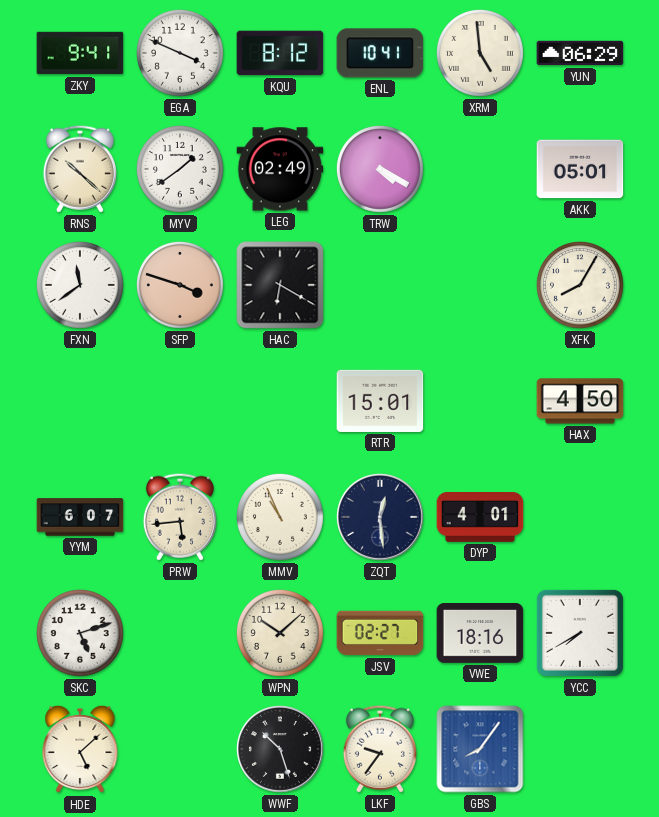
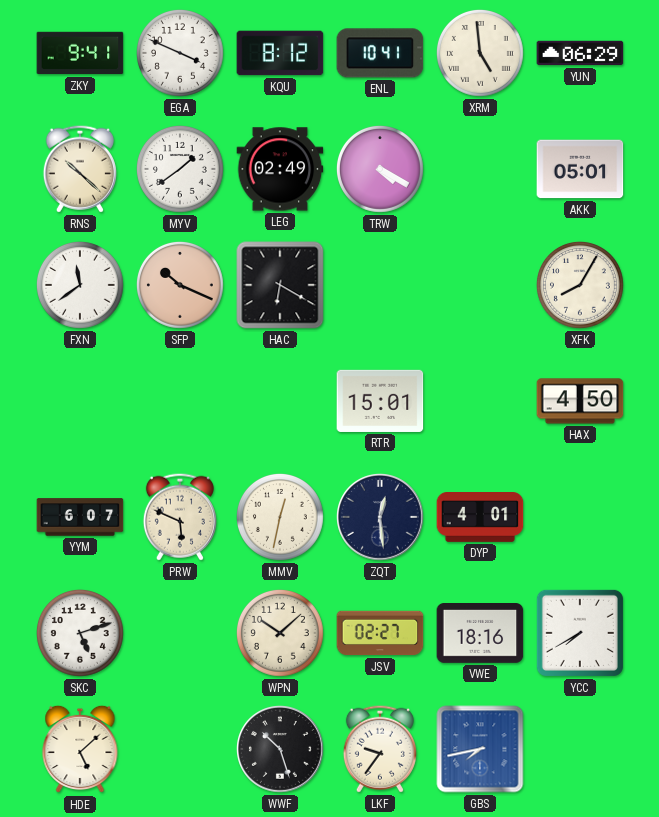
SFP: 3:48 -> 10:19 (180, 285)
PRW: 5:44 -> 5:49 (180, 517)
MMV: 10:56 -> 12:32 (280, 517)
GBS: 8:06 -> 7:43 (480, 749)
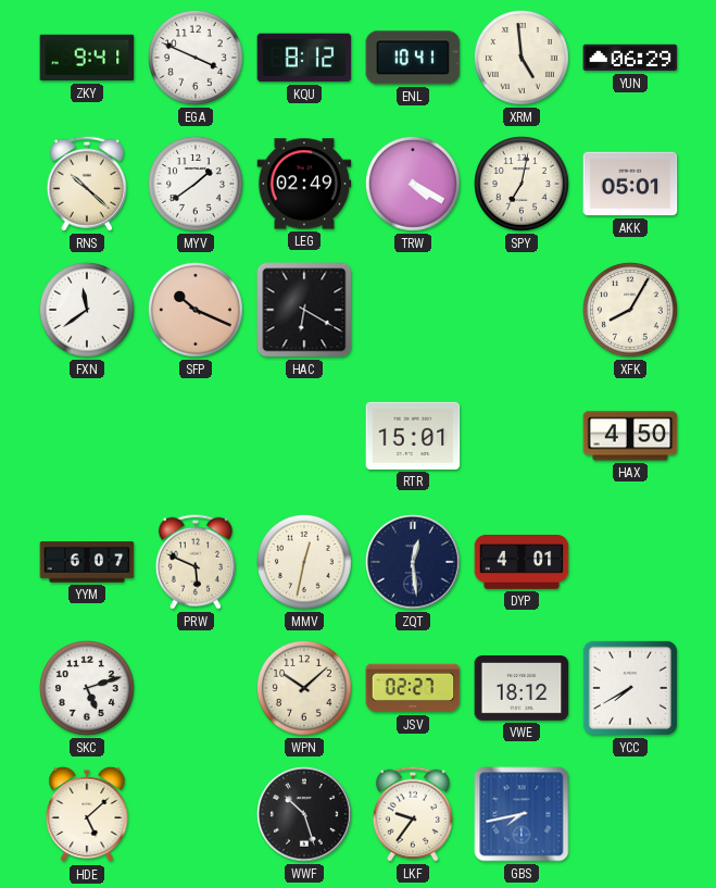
SPY: none -> 7:02 (522, 184)
VWE: 18:16 -> 18:12 (522, 689)
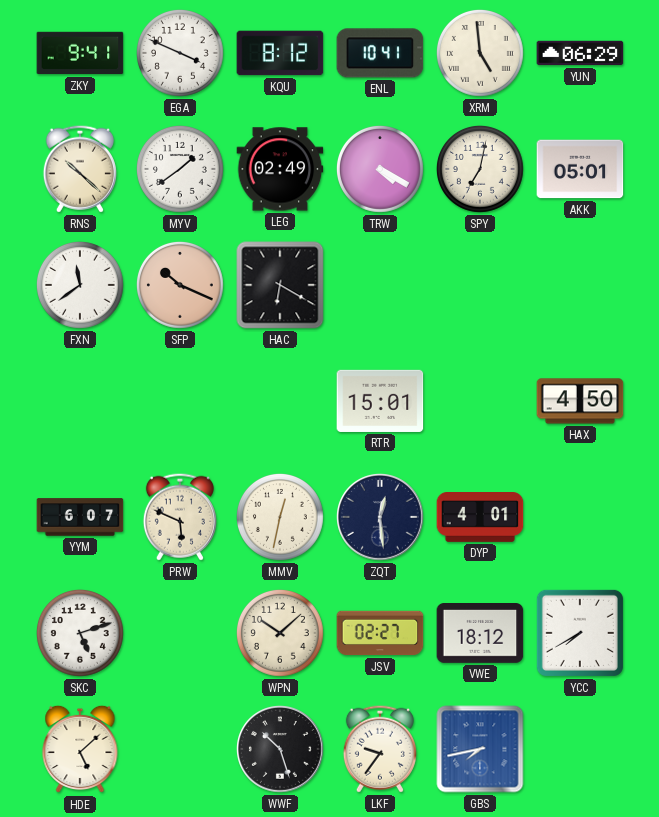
XFK: 8:05 -> none (630, 310)
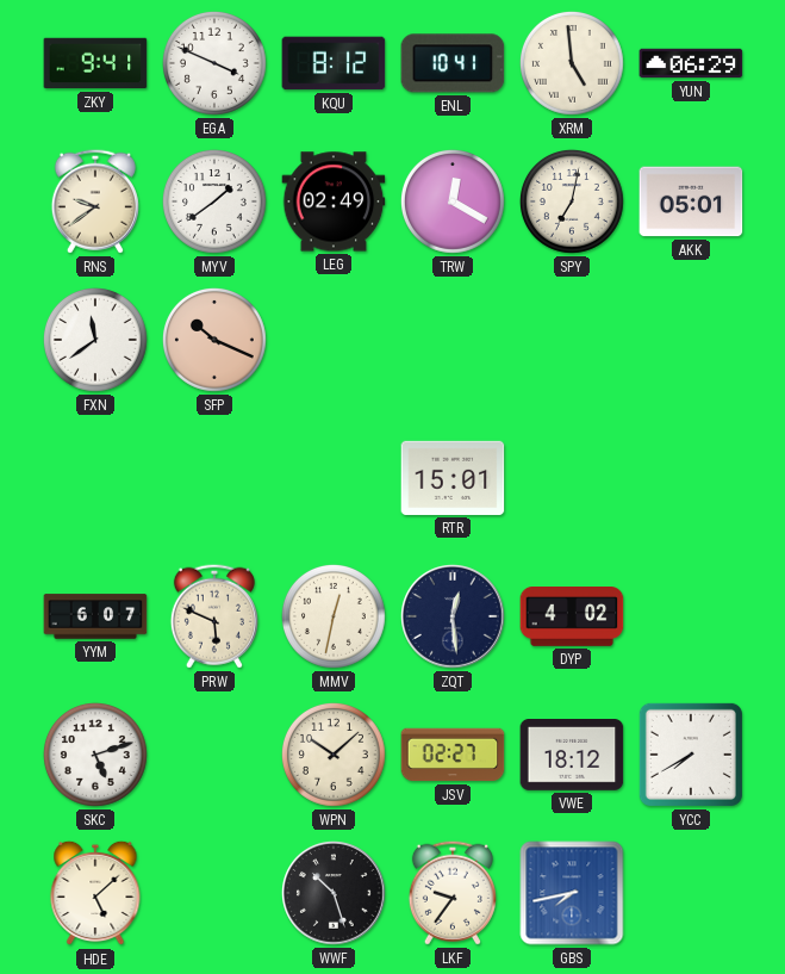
RNS: 10:22 -> 9:39 (95, 201)
TRW: 4:20 -> 12:20 (453, 201)
HAC: 6:20 -> none (280, 285)
HAX: 4:50 -> none (580, 401)
DYP: 4:01 -> 4:02 (572, 618)
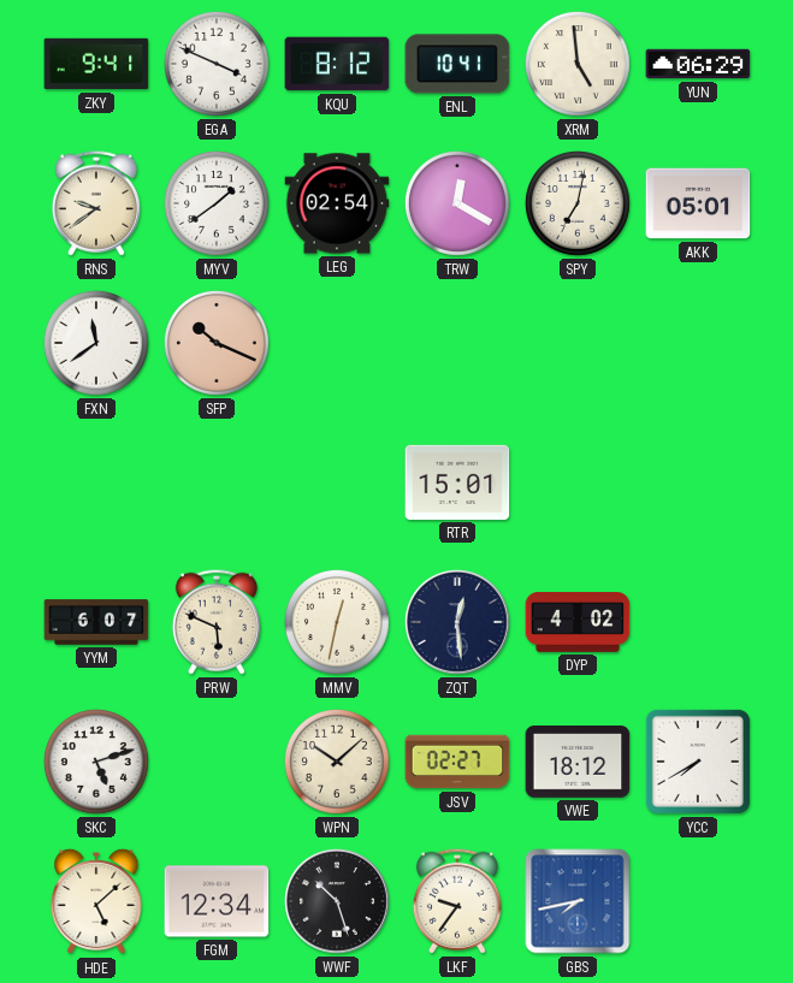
LEG: 02:49 -> 02:54 (337, 203)
FGM: none -> 12:34 (217, 901)
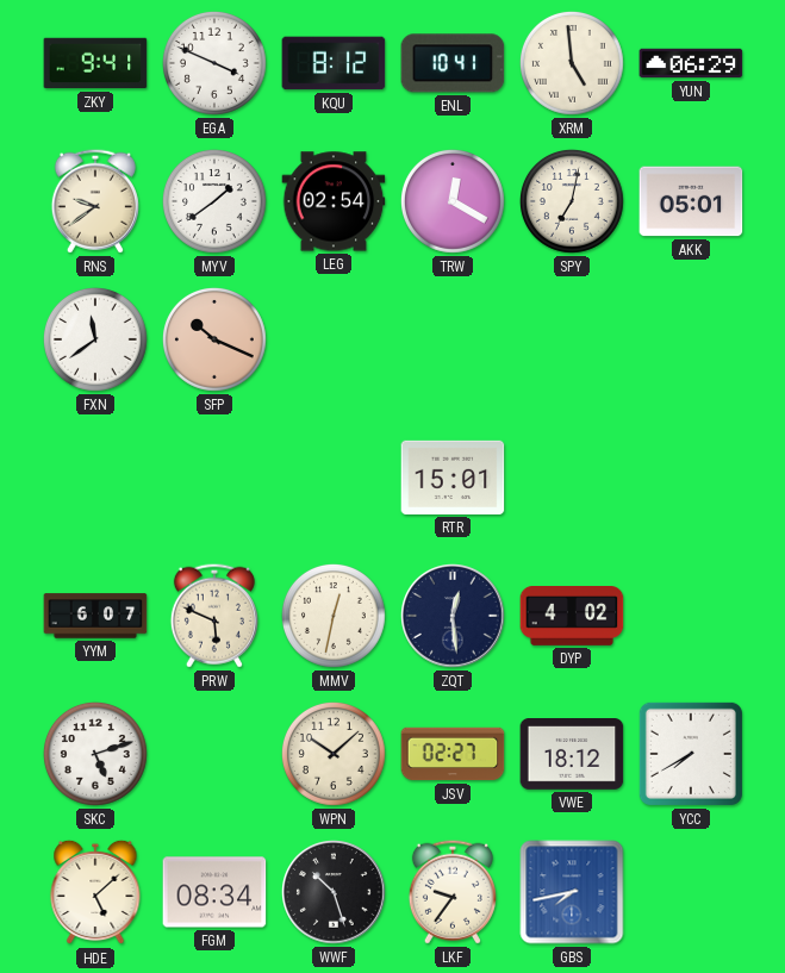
FGM: 12:34 -> 08:34 (214, 892)
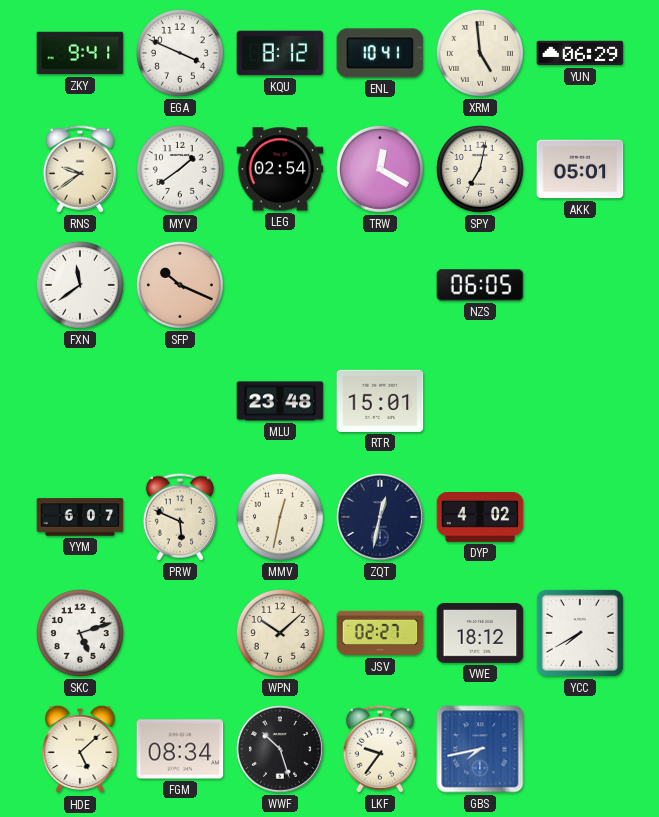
NZS: none -> 06:05 (480, 285)
MLU: none -> 23:48 (280, 401)
ZQT: 12:29 -> 12:32 (381, 518)
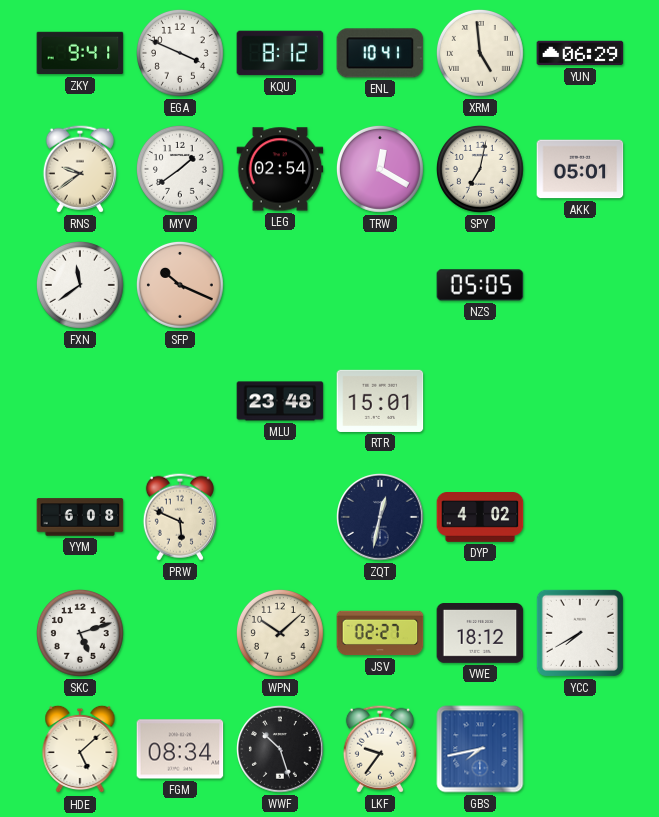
NZS: 06:05 -> 05:05 (480, 285)
YYM: 6:07 -> 6:08 (80, 517)
MMV: 12:32 -> none (280, 517)
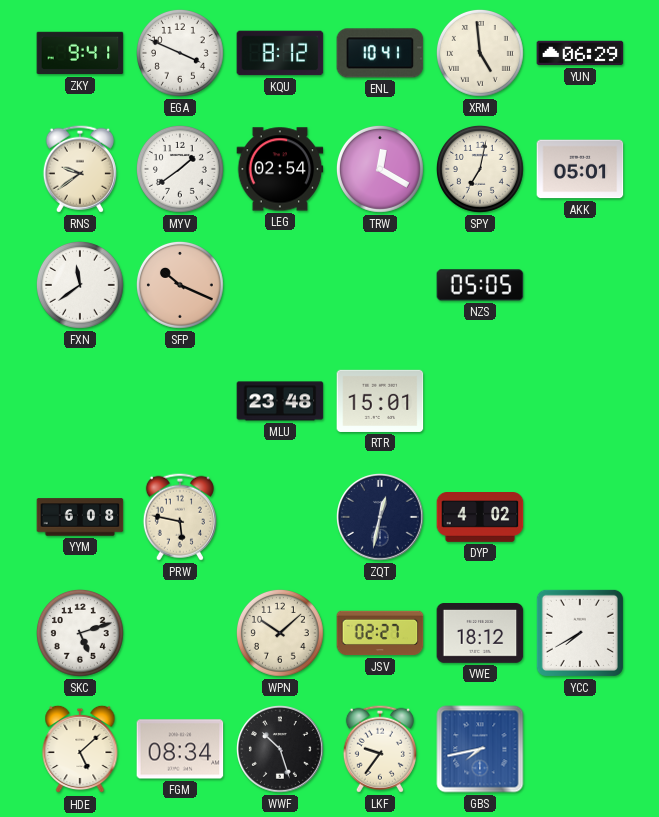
PRW: 5:49 -> 5:47 (180, 517)
